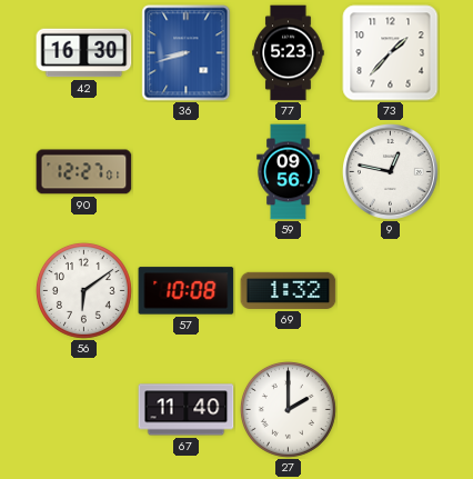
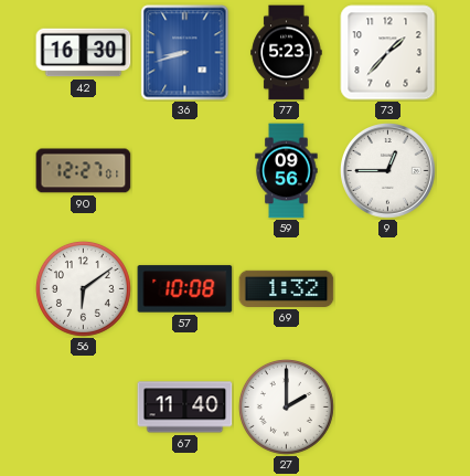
9: 12:47 -> 12:45 (388, 171)
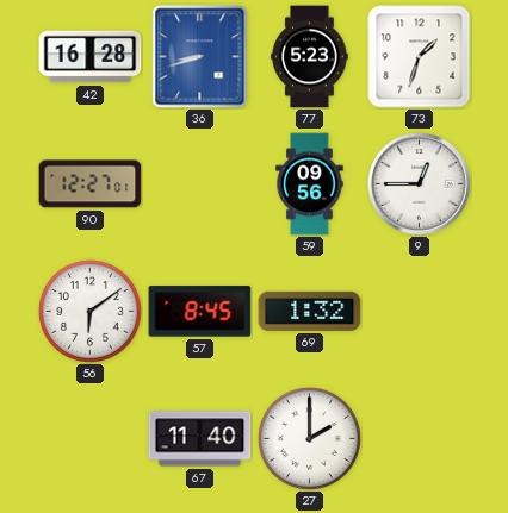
42: 16:30 -> 16:28 (91, 57)
73: 1:37 -> 1:33 (420, 57)
57: 10:08 -> 8:45 (200, 312)
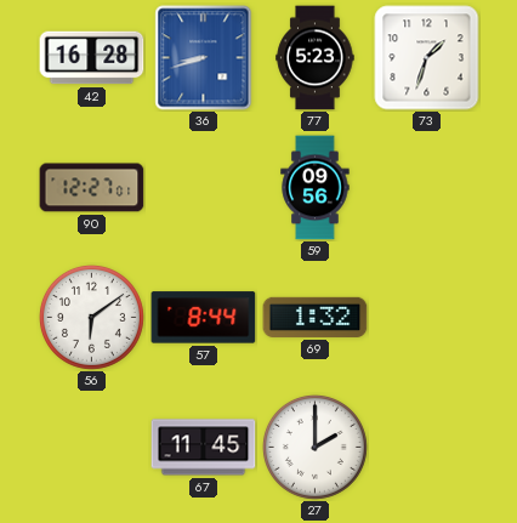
9: 12:45 -> none (420, 184)
57: 8:45 -> 8:44 (204, 318)
67: 11:40 -> 11:45 (204, 448)
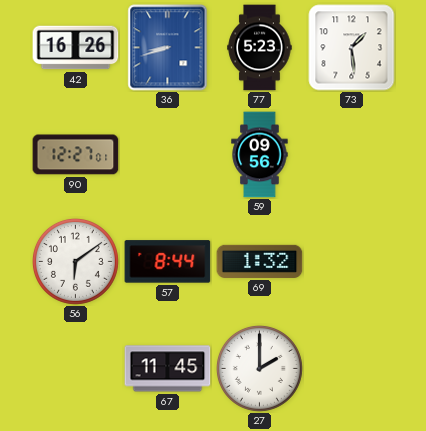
42: 16:28 -> 16:26 (76, 48)
73: 1:33 -> 1:29 (352, 48)
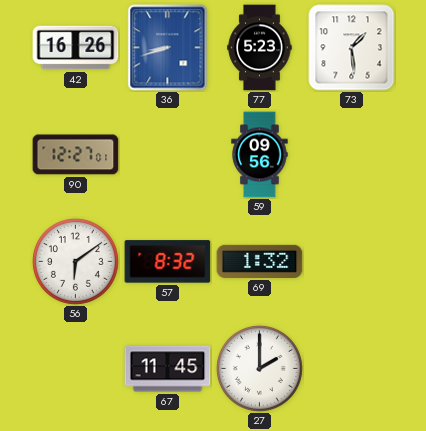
57: 8:44 -> 8:32 (168, 262)
